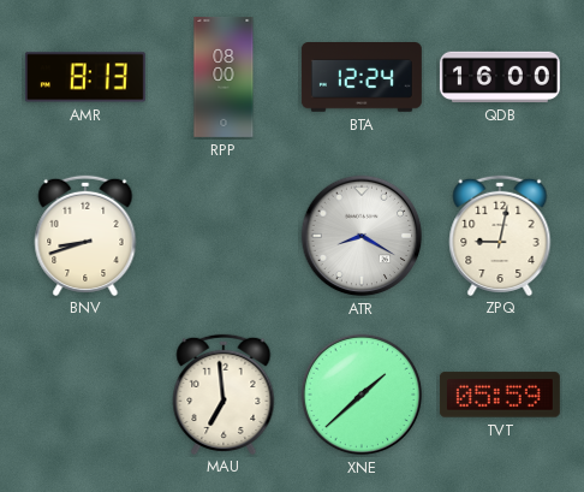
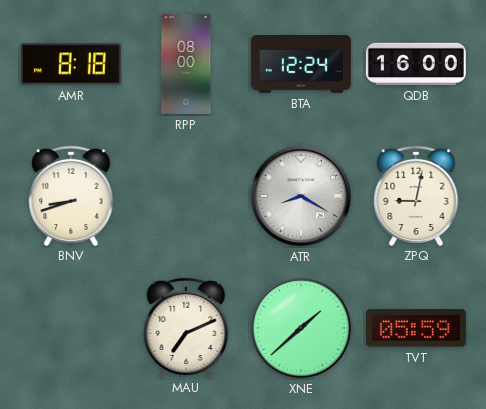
AMR: 8:13 -> 8:18 (71, 64)
MAU: 6:59 -> 7:11 (186, 327)
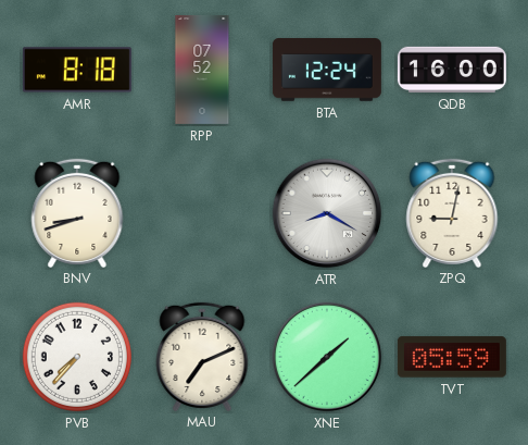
RPP: 08:00 -> 07:52 (202, 70)
PVB: none -> 7:37 (77, 357)
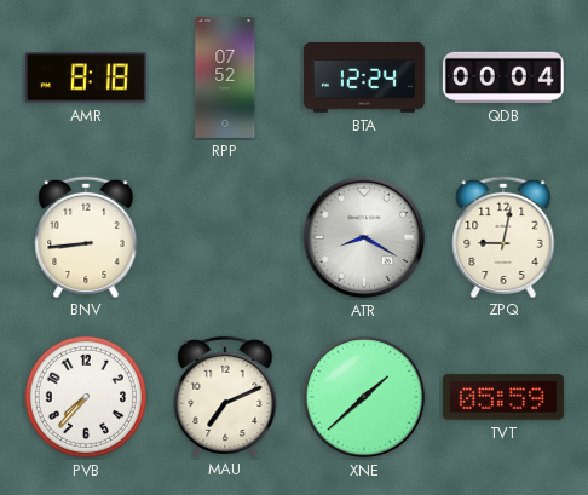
QDB: 16:00 -> 00:04 (503, 77)
BNV: 8:42 -> 8:44 (86, 236)
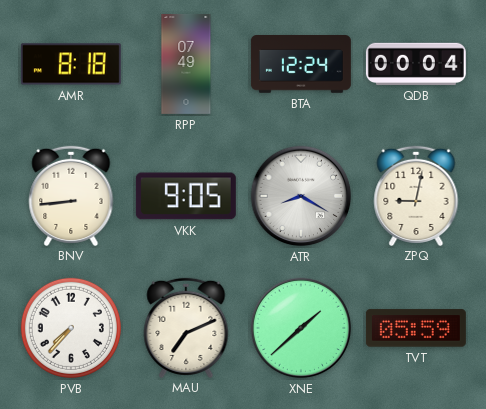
RPP: 07:52 -> 07:49 (186, 64)
VKK: none -> 9:05 (186, 196)
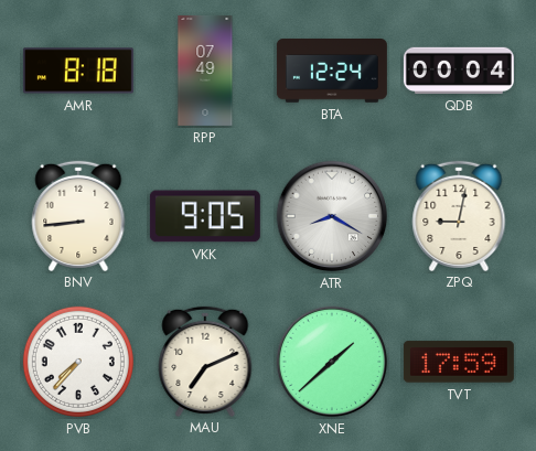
TVT: 05:59 -> 17:59 (459, 362)
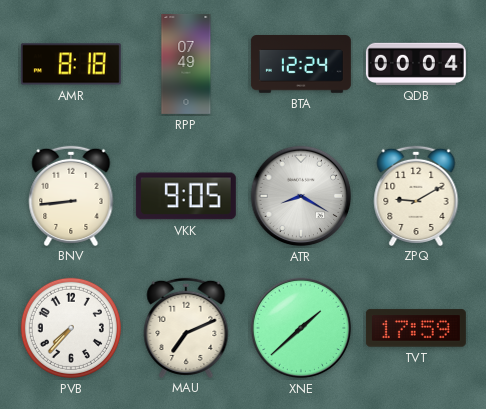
ZPQ: 9:02 -> 9:10 (416, 195)
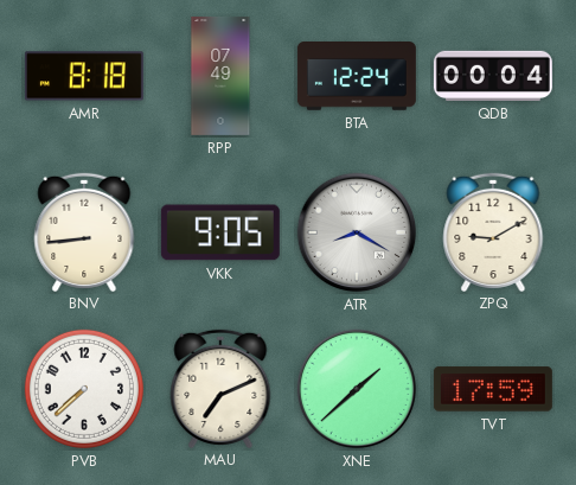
PVB: 7:37 -> 7:38 (84, 389)
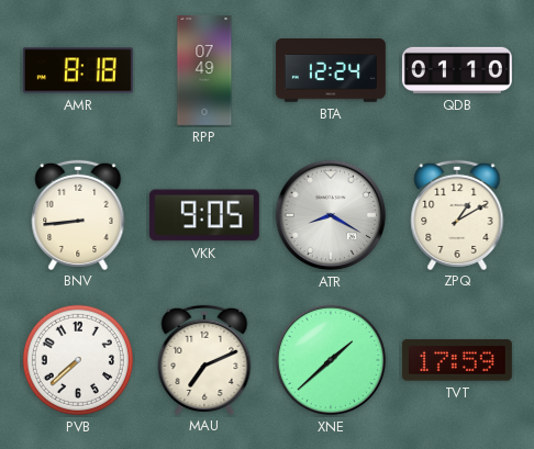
QDB: 00:04 -> 01:10 (457, 70)
ZPQ: 9:10 -> 1:10 (457, 214)
